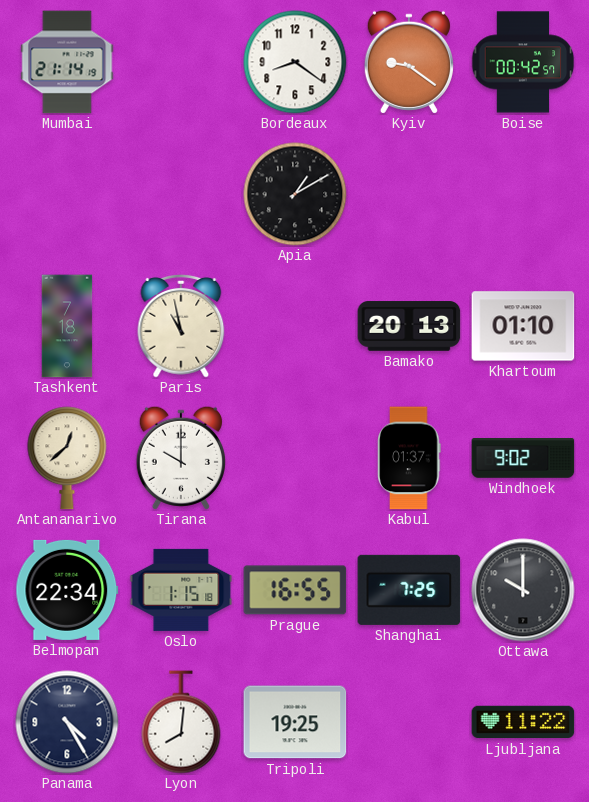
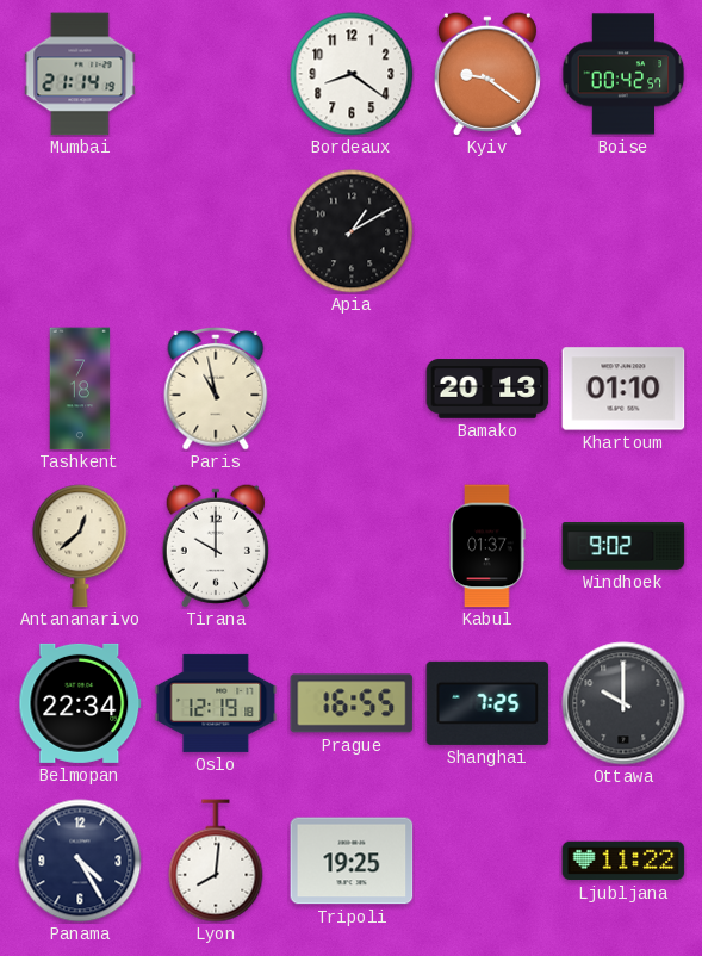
Oslo: 1:15 -> 12:19 (216, 703)
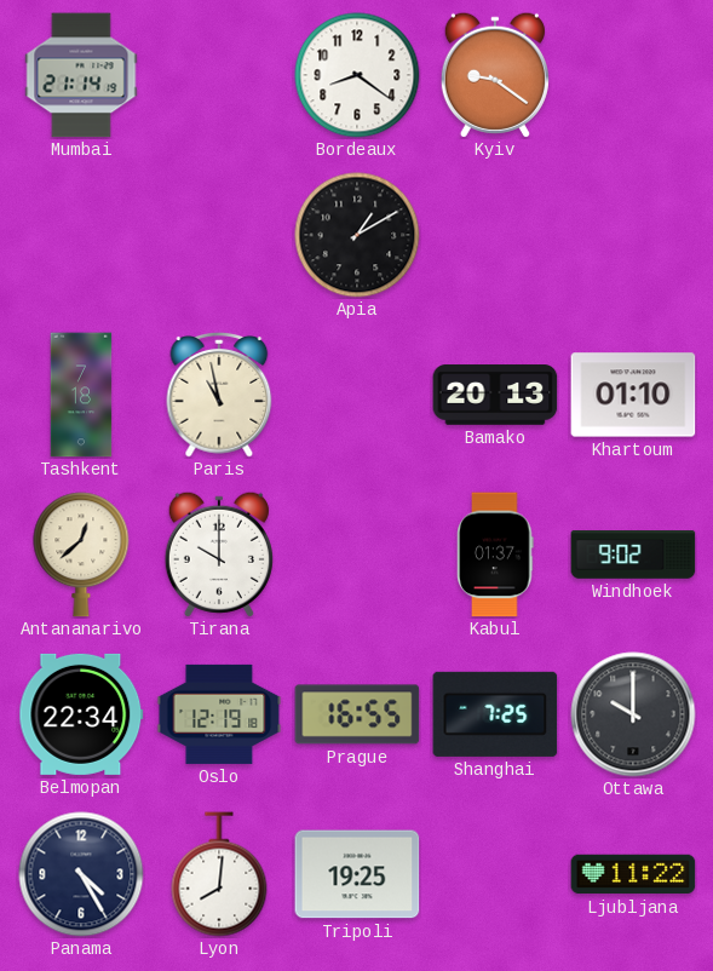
Boise: 00:42 -> none (623, 74)
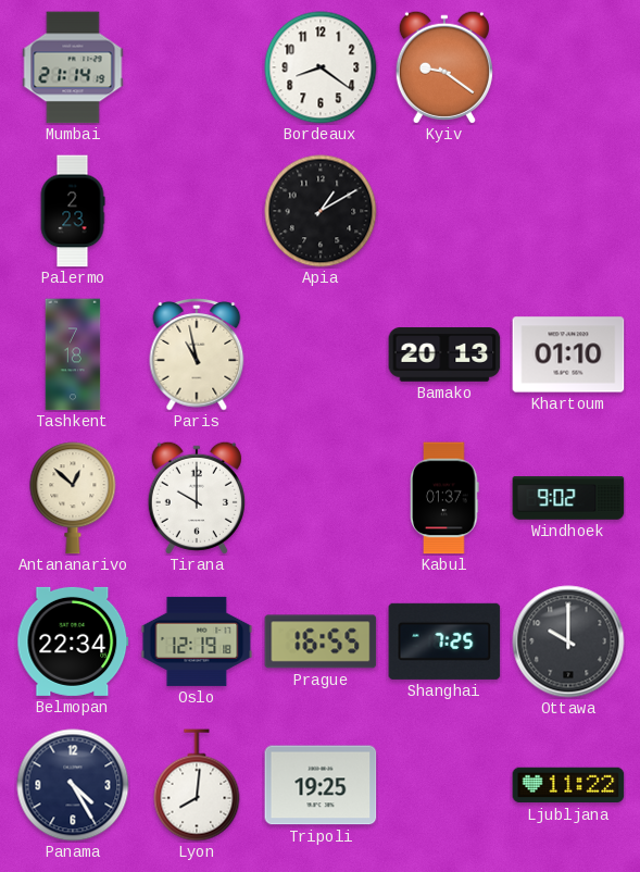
Palermo: none -> 2:23 (73, 211)
Antananarivo: 12:38 -> 12:52 (73, 498)
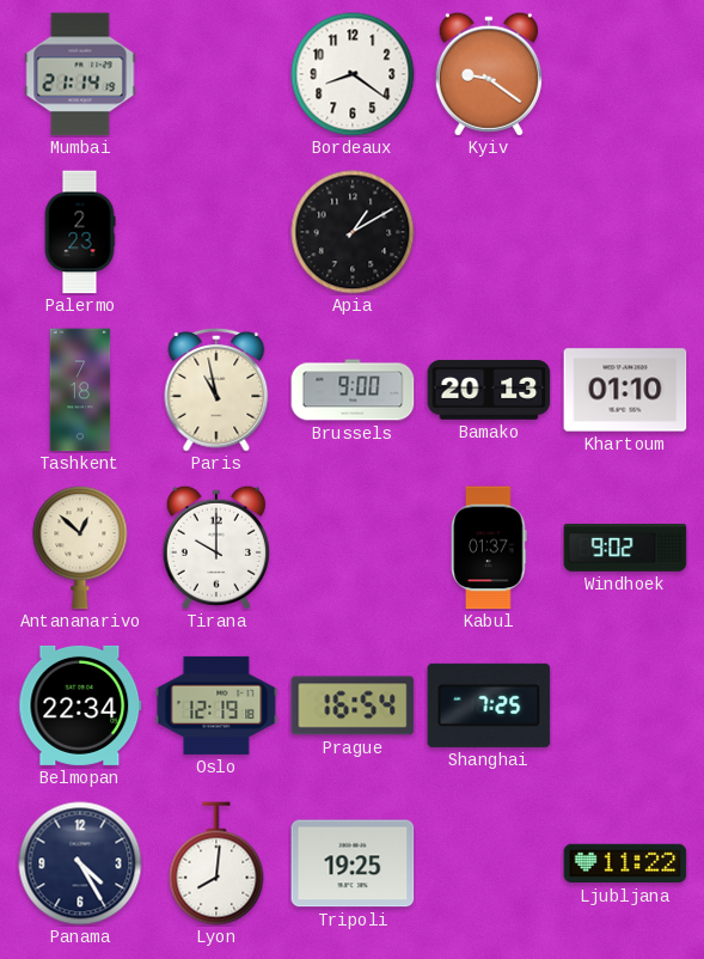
Brussels: none -> 9:00 (353, 390)
Prague: 16:55 -> 16:54 (353, 705)
Ottawa: 10:00 -> none (568, 641)
